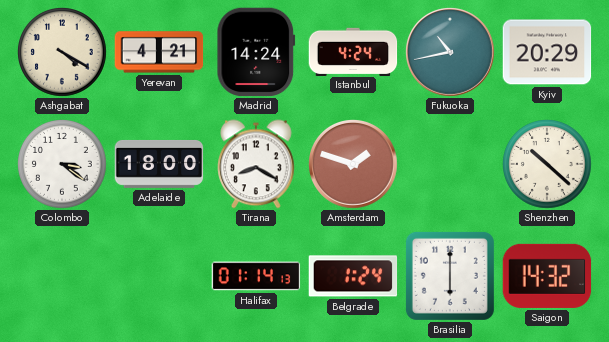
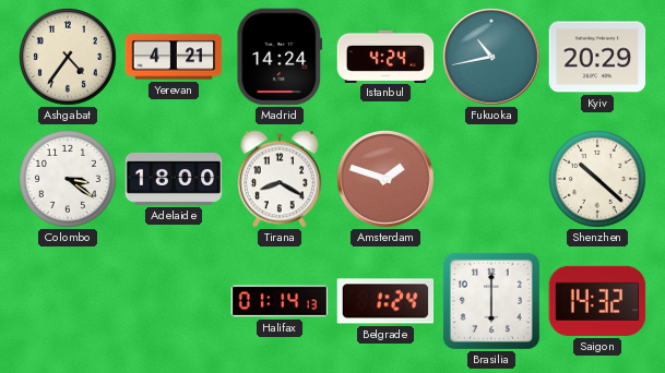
Ashgabat: 4:20 -> 4:36 (69, 58)
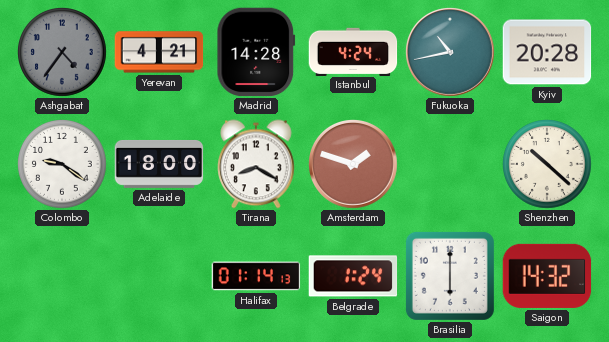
Ashgabat dial: cream -> grey (63, 53)
Madrid: 14:24 -> 14:28 (256, 52)
Kyiv: 20:29 -> 20:28 (547, 52)
Colombo: 3:21 -> 9:21 (63, 165)
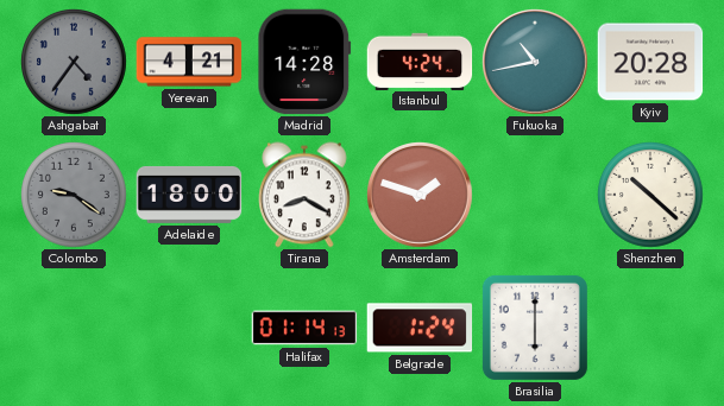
Colombo dial: white -> grey (75, 196)
Saigon: 14:32 -> none (547, 276)
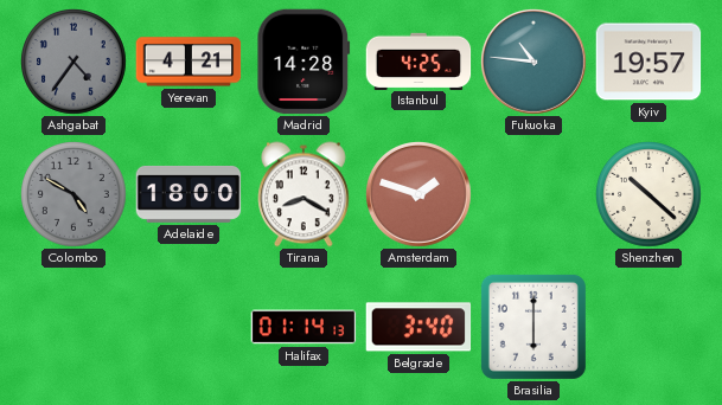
Istanbul: 4:24 -> 4:25 (418, 60)
Fukuoka: 10:43 -> 10:46 (535, 63)
Kyiv: 20:28 -> 19:57 (648, 62)
Colombo: 9:21 -> 4:50 (75, 195)
Belgrade: 1:24 -> 3:40 (418, 327)
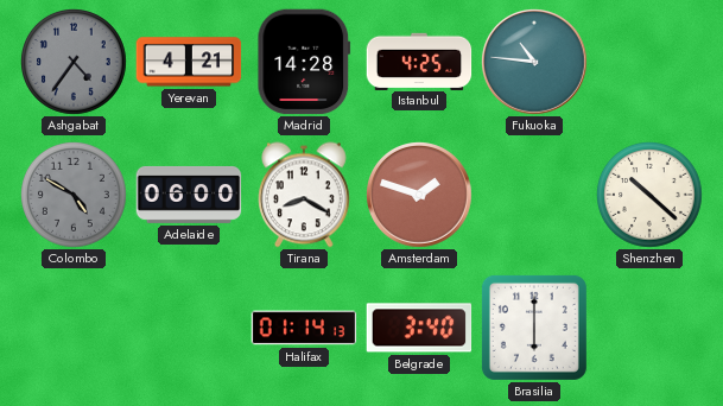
Kyiv: 19:57 -> none (648, 62)
Adelaide: 18:00 -> 06:00 (189, 195)
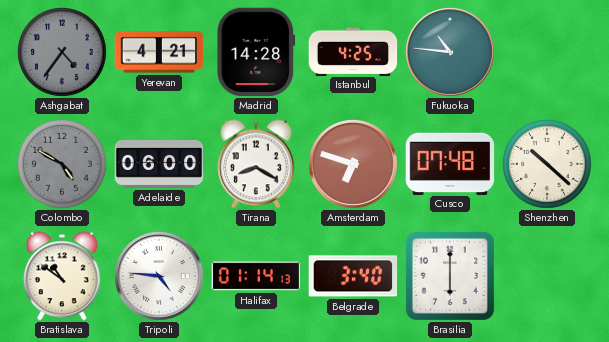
Amsterdam: 1:48 -> 6:48 (354, 165)
Cusco: none -> 07:48 (450, 163)
Bratislava: none -> 10:51 (63, 276)
Tripoli: none -> 4:46 (160, 277)
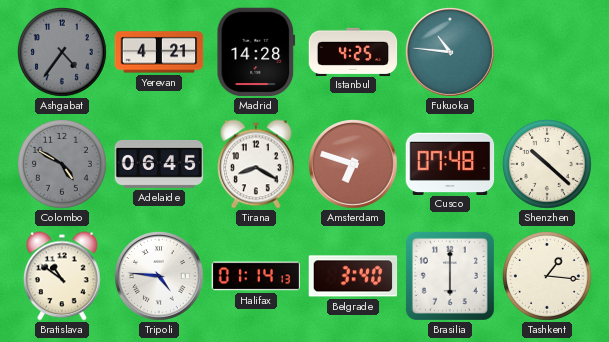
Adelaide: 06:00 -> 06:45 (159, 164)
Tashkent: none -> 1:16 (548, 277)
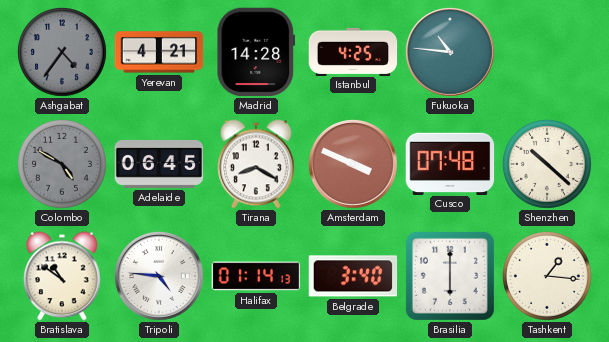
Amsterdam: 6:48 -> 3:49 (354, 165)
